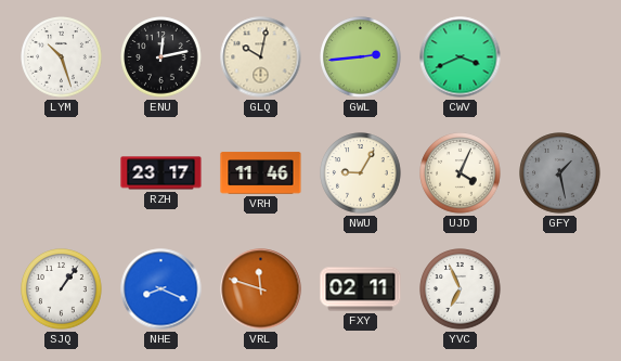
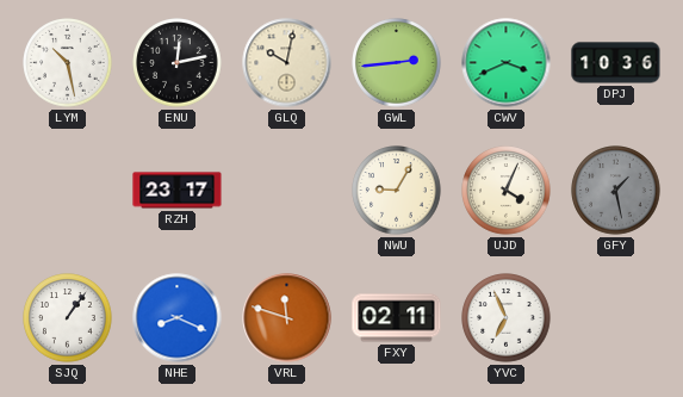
LYM: 10:27 -> 10:28 (68, 63)
DPJ: none -> 10:36 (616, 63)
VRH: 11:46 -> none (261, 173)
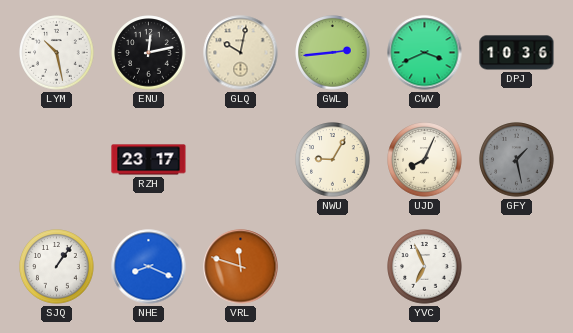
UJD: 4:04 -> 8:04 (425, 160)
FXY: 02:11 -> none (397, 318)
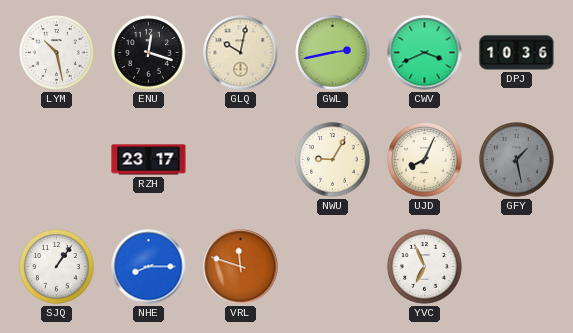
ENU: 12:13 -> 12:18 (149, 53)
GWL: 2:44 -> 2:43 (333, 53)
NHE: 8:19 -> 8:15 (149, 267)
